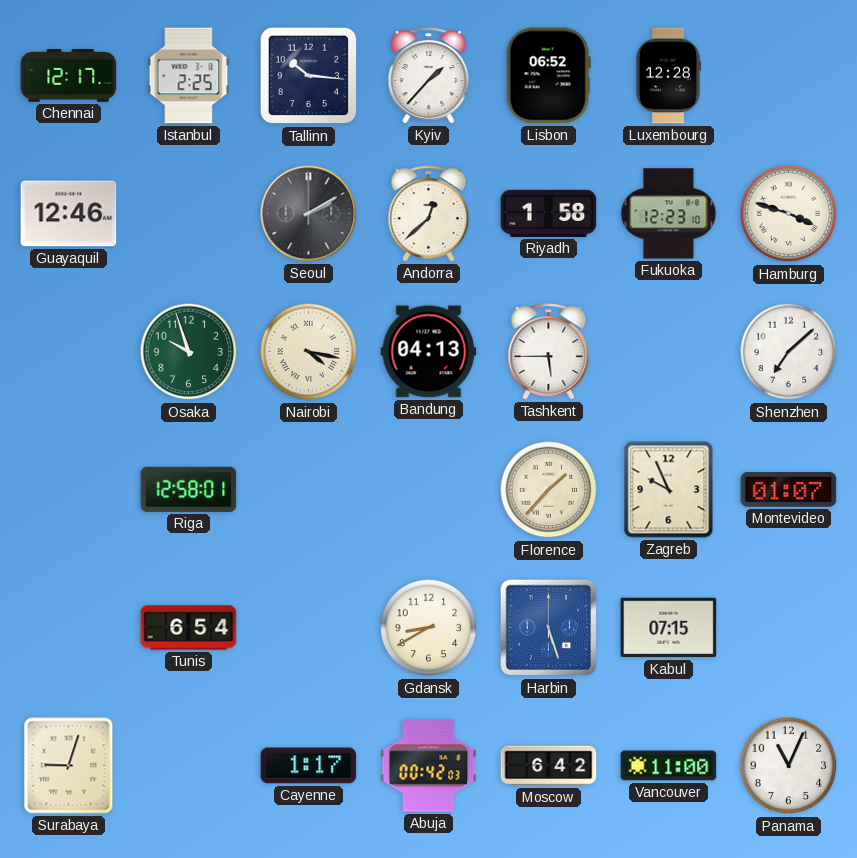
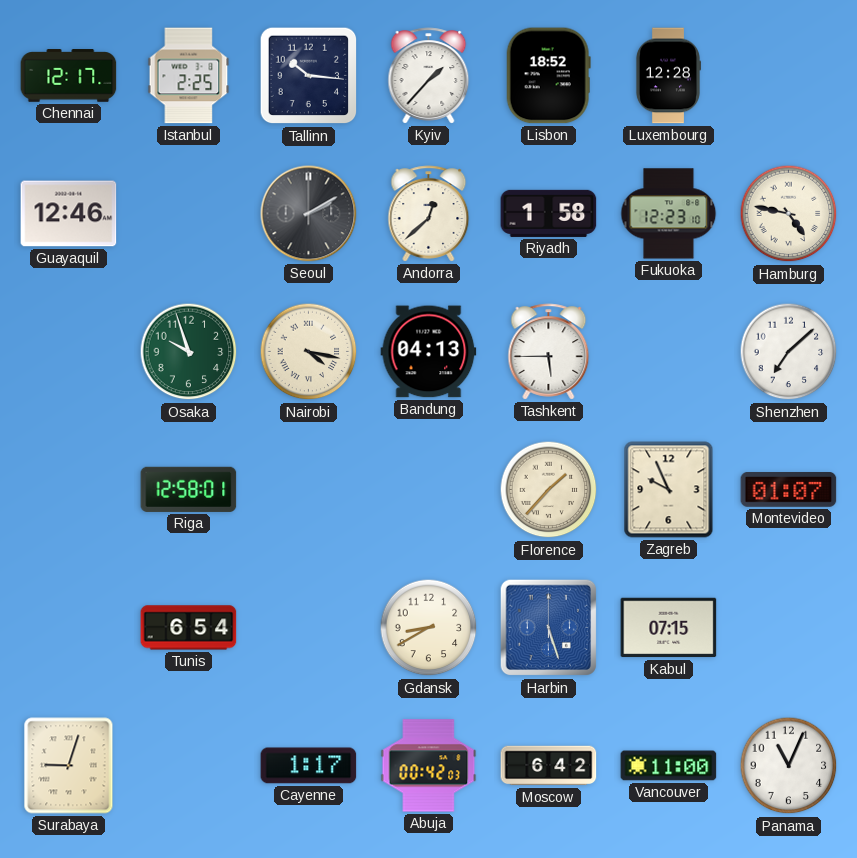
Lisbon: 06:52 -> 18:52 (548, 76)
Hamburg: 3:48 -> 4:47 (789, 214)
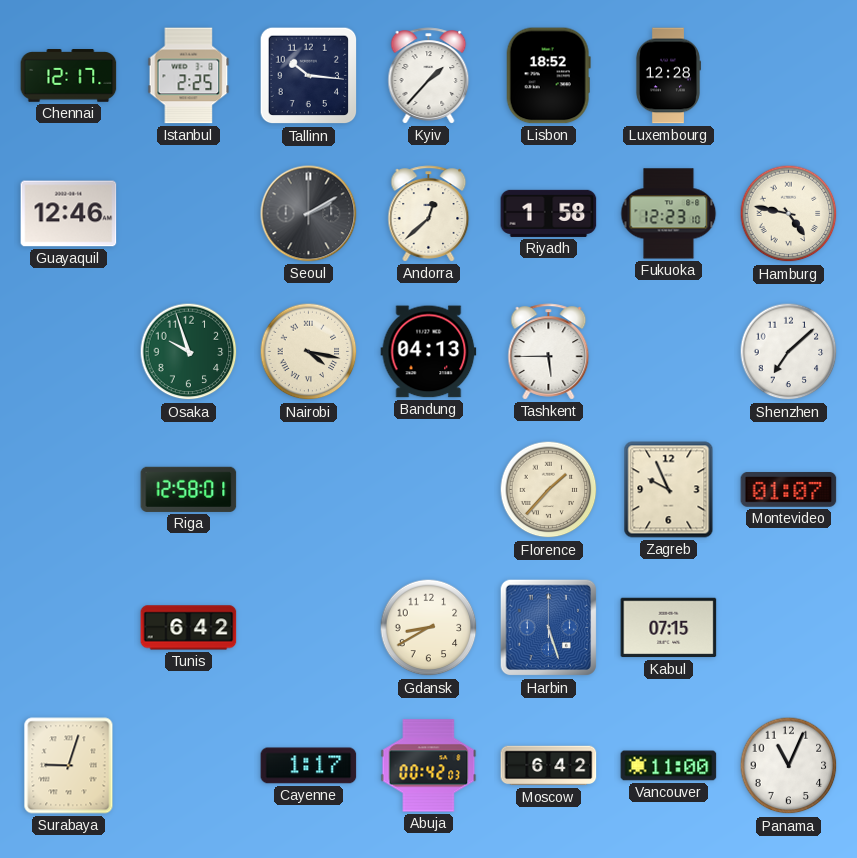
Tunis: 6:54 -> 6:42 (189, 628)
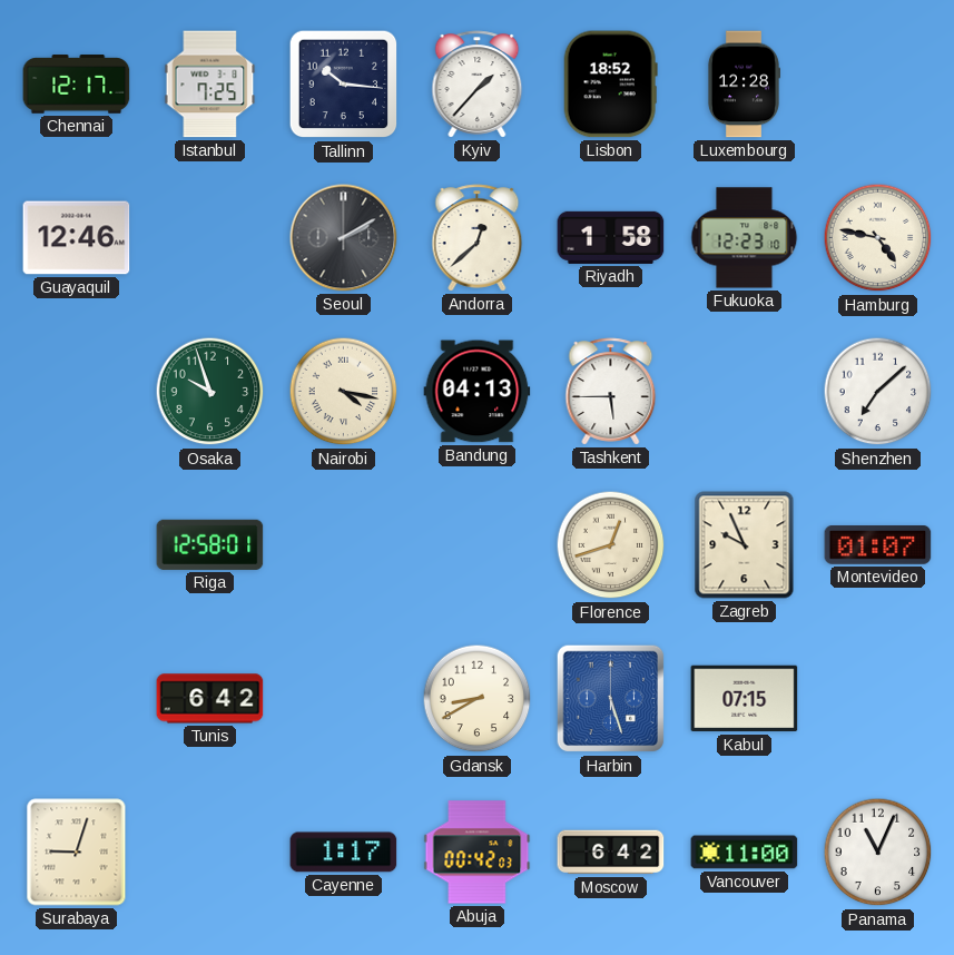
Istanbul: 2:25 -> 7:25 (210, 85)
Florence: 1:37 -> 12:42 (611, 545)
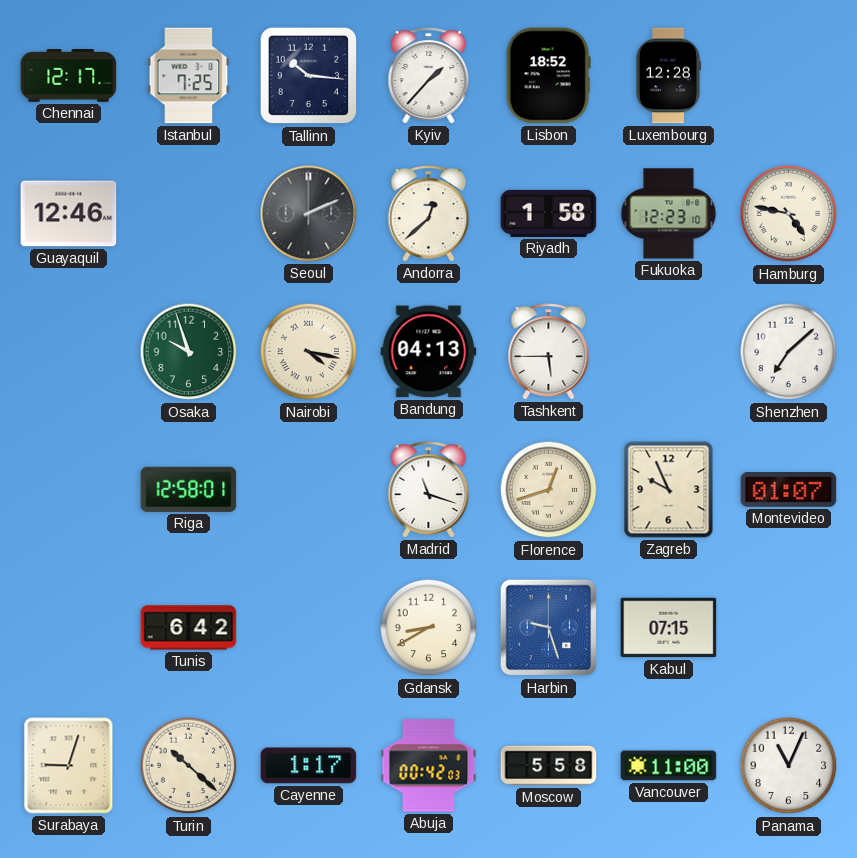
Seoul: 2:10 -> 2:11 (309, 214)
Madrid: none -> 11:18 (429, 490)
Harbin: 5:27 -> 9:27 (549, 628)
Turin: none -> 10:22 (189, 766)
Moscow: 6:42 -> 5:58 (549, 766)
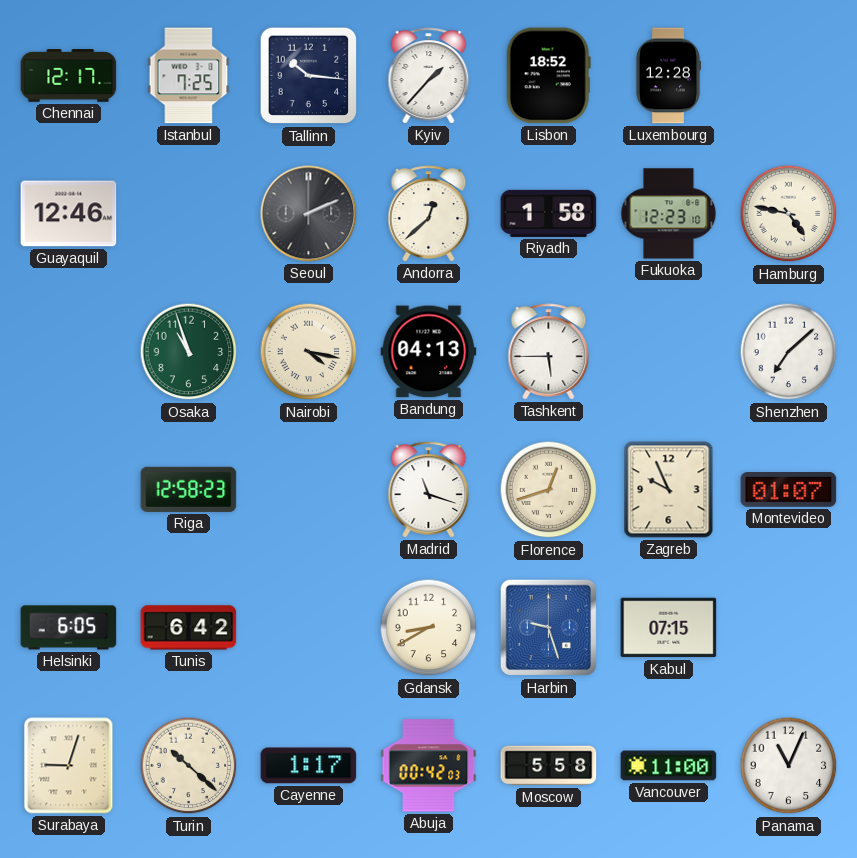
Osaka: 9:57 -> 10:57 (189, 352)
Riga: 12:58:01 -> 12:58:23 (189, 489)
Helsinki: none -> 6:05 (69, 628)
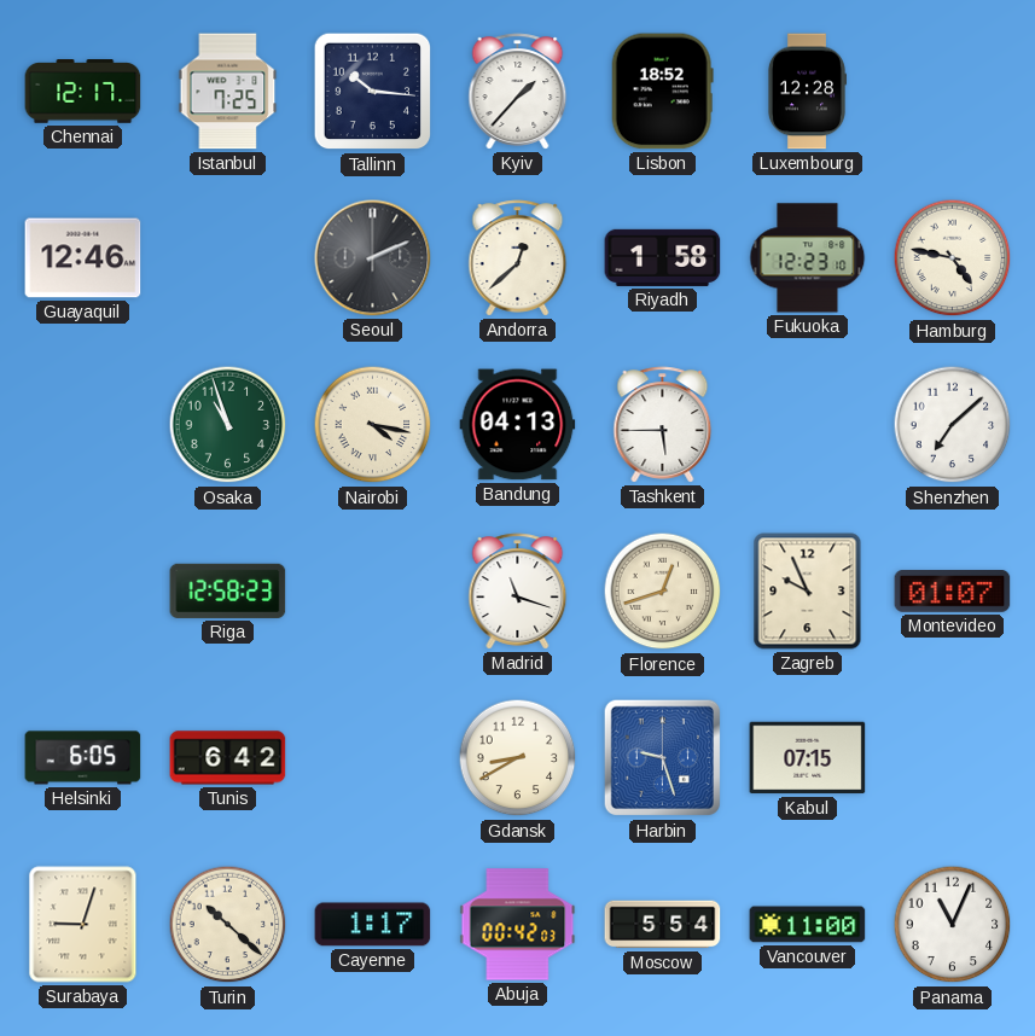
Moscow: 5:58 -> 5:54 (663, 925)
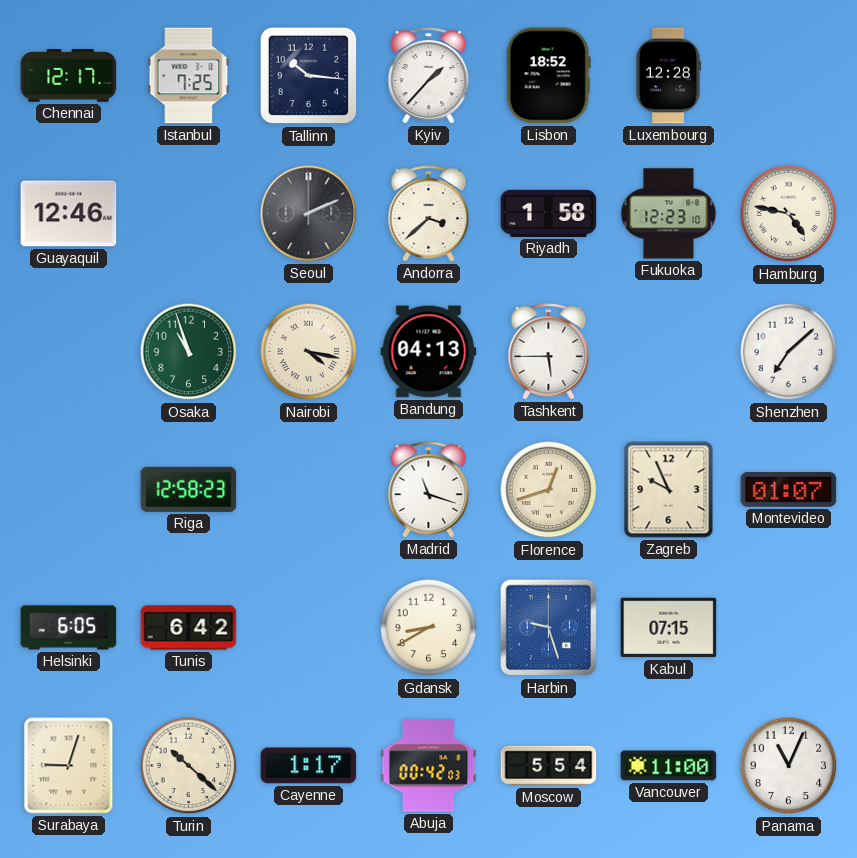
Andorra: 12:38 -> 3:38 (429, 214)
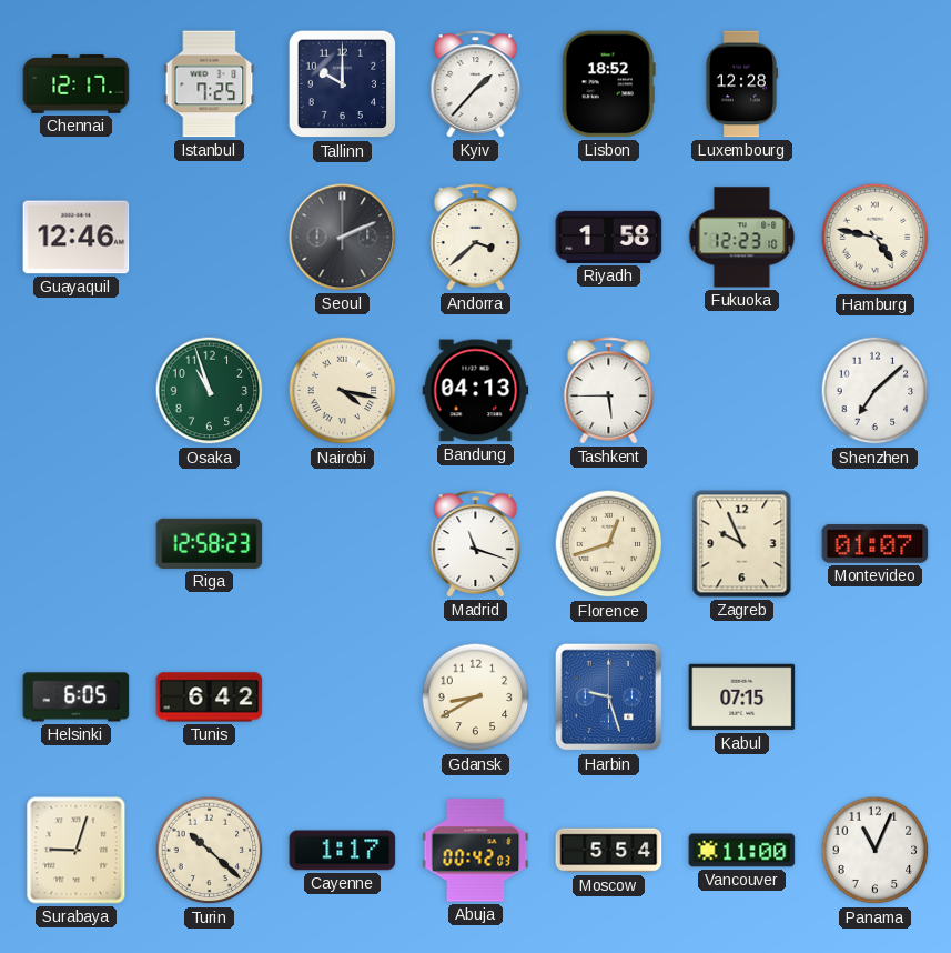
Tallinn: 10:16 -> 10:00 (343, 84)
